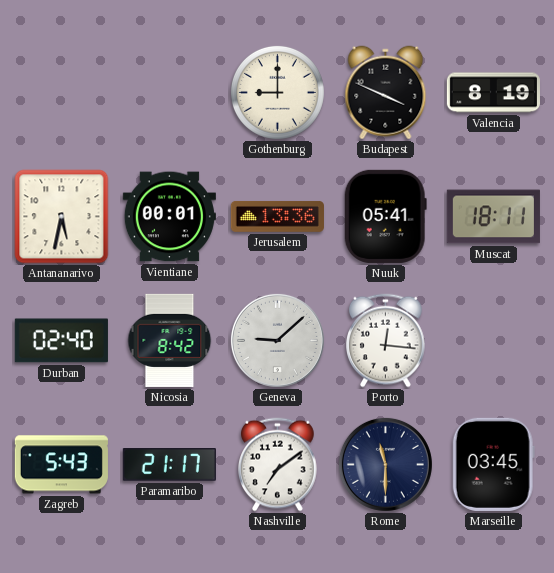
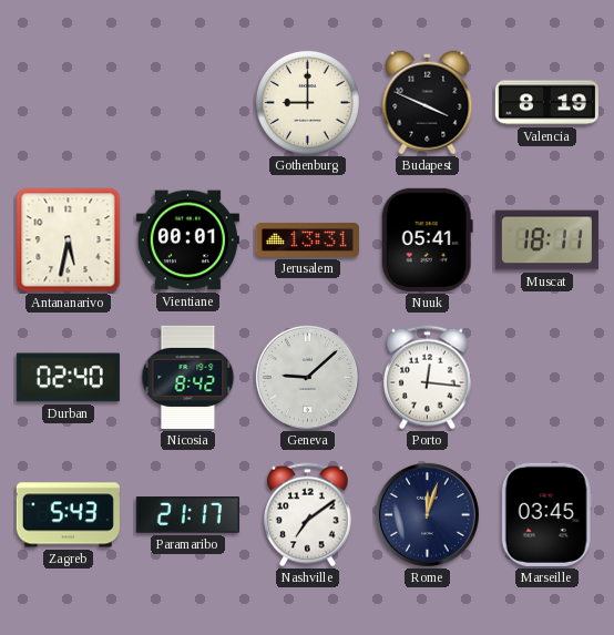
Jerusalem: 13:36 -> 13:31 (307, 240)
Rome: 11:30 -> 12:03 (427, 514)
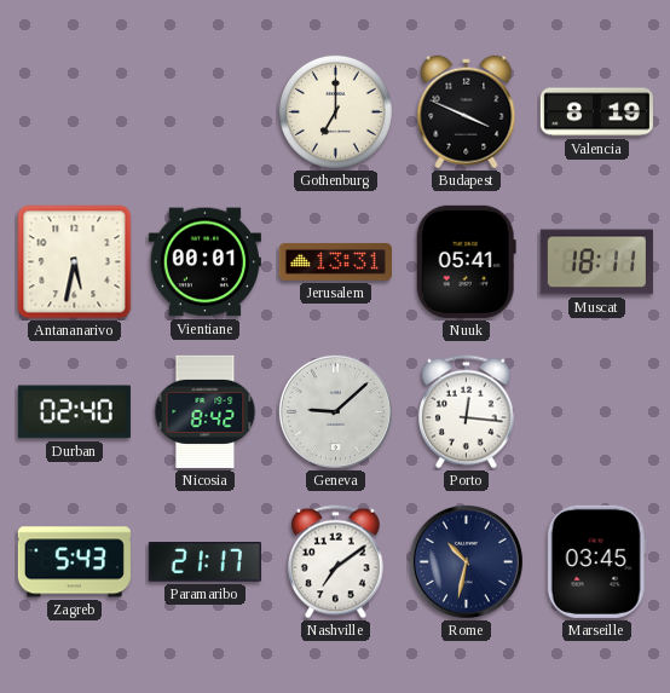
Gothenburg: 9:00 -> 7:00 (335, 111)
Rome: 12:03 -> 10:32 (466, 561)
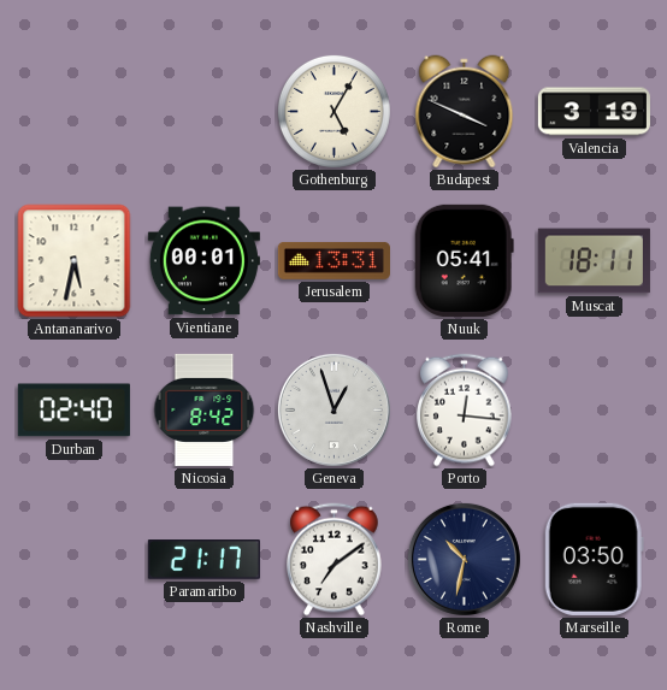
Gothenburg: 7:00 -> 5:05 (333, 111)
Valencia: 8:19 -> 3:19 (594, 112)
Geneva: 9:08 -> 12:57 (333, 409)
Zagreb: 5:43 -> none (74, 562)
Marseille: 03:45 -> 03:50 (594, 559)
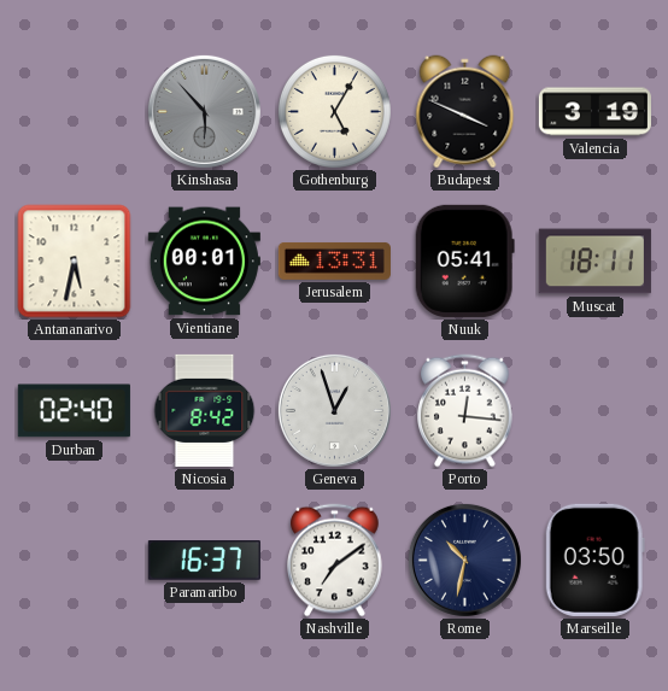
Kinshasa: none -> 5:53 (204, 111)
Paramaribo: 21:17 -> 16:37 (204, 561)
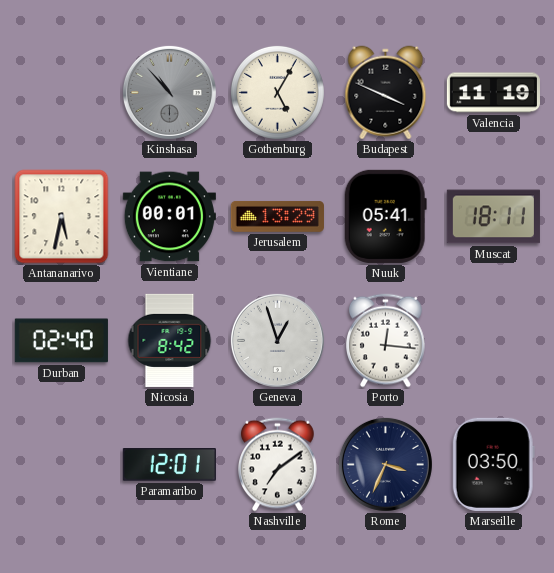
Kinshasa: 5:53 -> 10:53 (169, 92)
Valencia: 3:19 -> 11:19 (493, 93)
Jerusalem: 13:31 -> 13:29 (277, 217)
Paramaribo: 16:37 -> 12:01 (169, 465)
Rome: 10:32 -> 3:34 (385, 464)
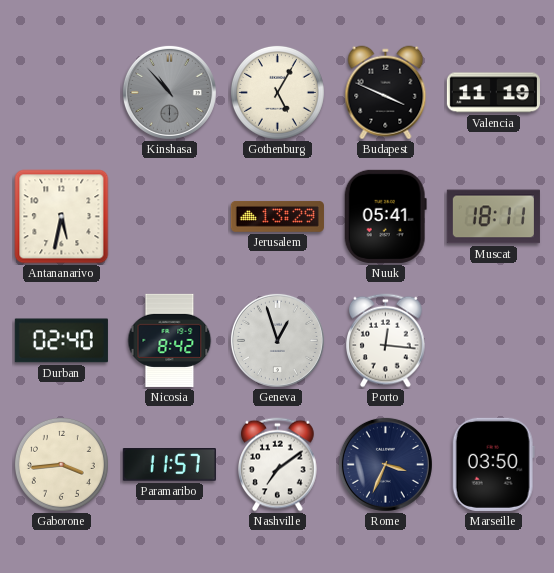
Vientiane: 00:01 -> none (169, 217)
Gaborone: none -> 3:44 (61, 464)
Paramaribo: 12:01 -> 11:57 (169, 465)
